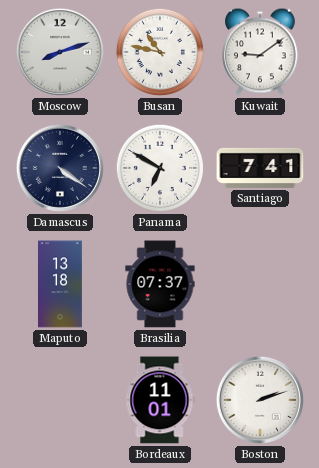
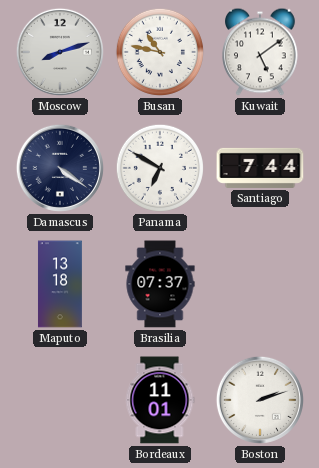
Kuwait: 9:09 -> 5:09 (260, 52)
Santiago: 7:41 -> 7:44 (260, 168)
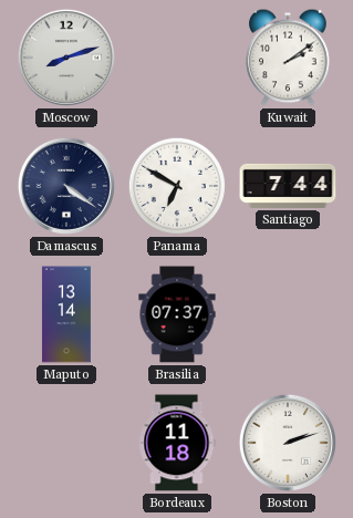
Busan: 10:47 -> none (160, 52)
Kuwait: 5:09 -> 2:09 (288, 58)
Maputo: 13:18 -> 13:14 (66, 314)
Bordeaux: 11:01 -> 11:18 (177, 443)
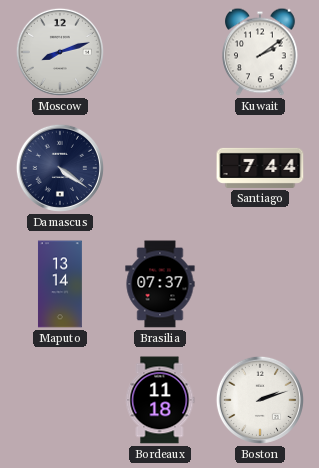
Panama: 6:50 -> none (177, 186)
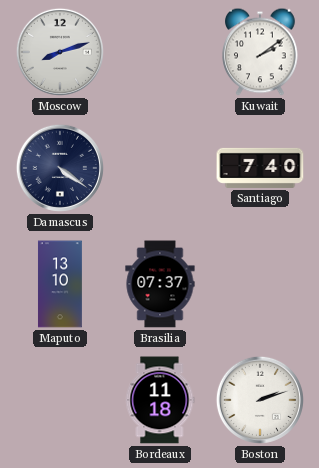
Santiago: 7:44 -> 7:40 (260, 168)
Maputo: 13:14 -> 13:10 (60, 284)
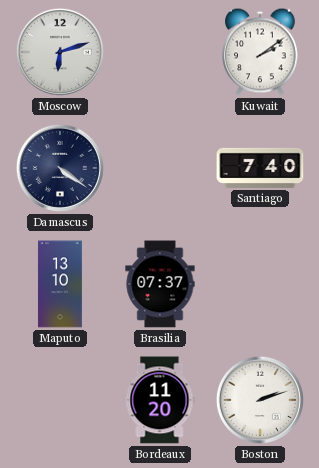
Moscow: 8:12 -> 6:12 (60, 52)
Bordeaux: 11:18 -> 11:20 (160, 400)
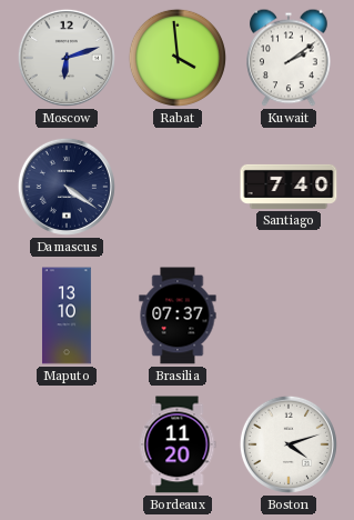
Rabat: none -> 3:59 (178, 58)
Boston: 2:12 -> 4:12 (289, 444)
